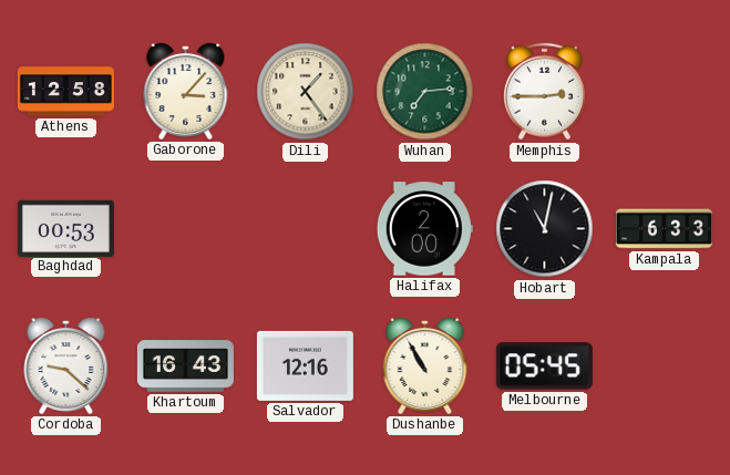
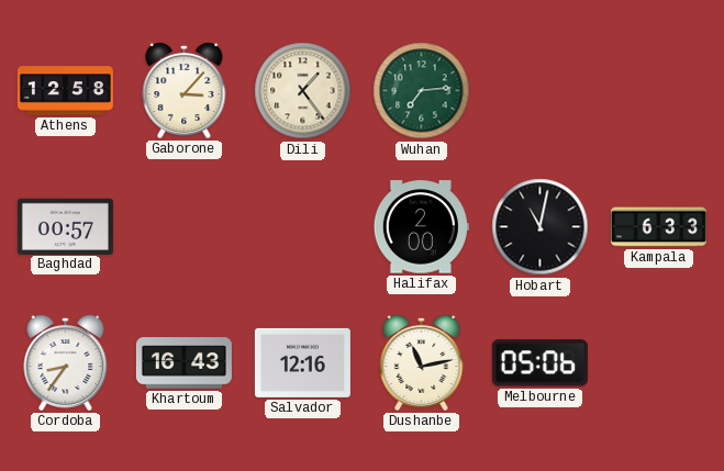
Memphis: 2:45 -> none (544, 92)
Baghdad: 00:53 -> 00:57 (65, 226)
Cordoba: 9:22 -> 8:36 (66, 362)
Dushanbe: 10:55 -> 11:13 (422, 362)
Melbourne: 05:45 -> 05:06 (539, 363)
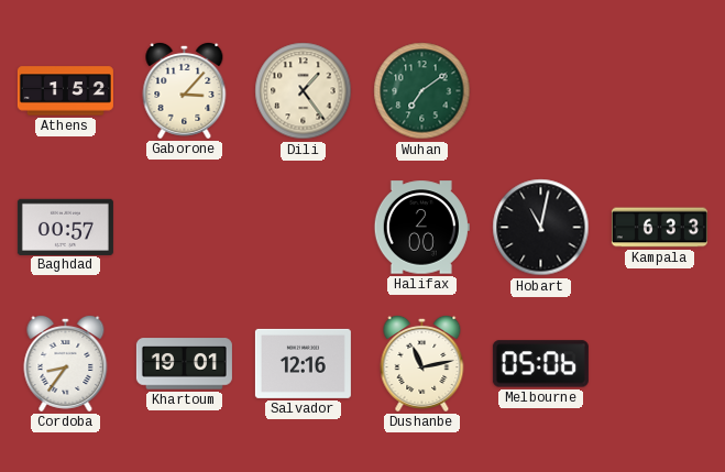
Athens: 12:58 -> 1:52 (65, 91)
Wuhan: 7:14 -> 7:09 (422, 91)
Khartoum: 16:43 -> 19:01 (184, 364)
